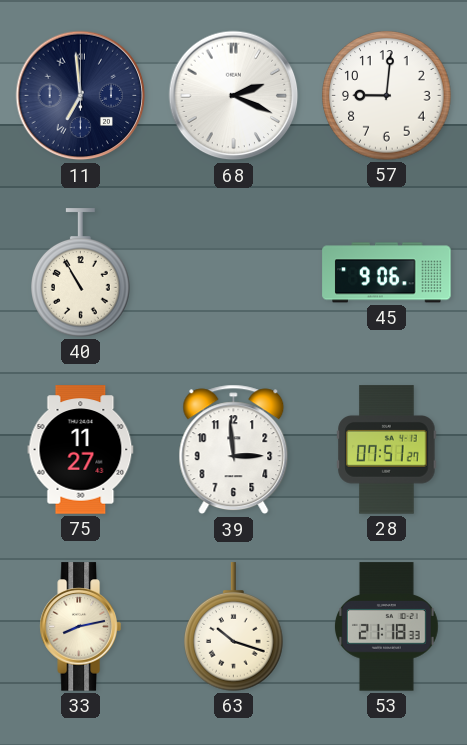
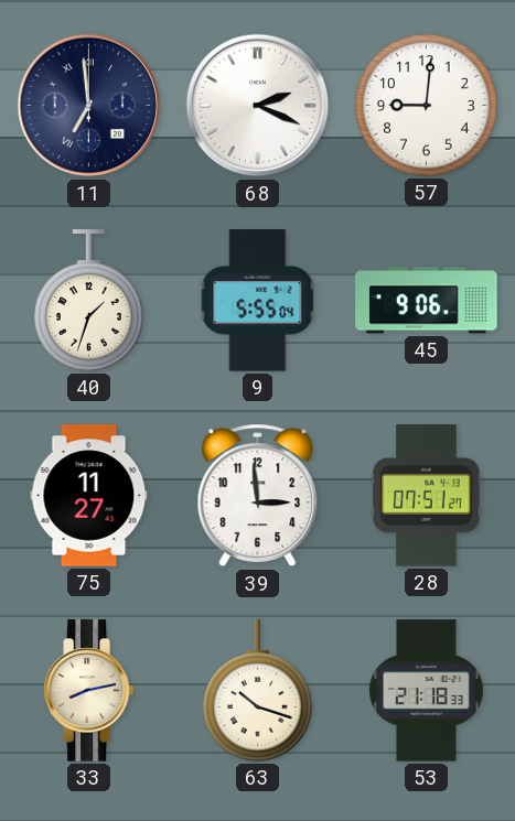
40: 10:55 -> 1:33 (89, 301)
9: none -> 5:55 (258, 301)
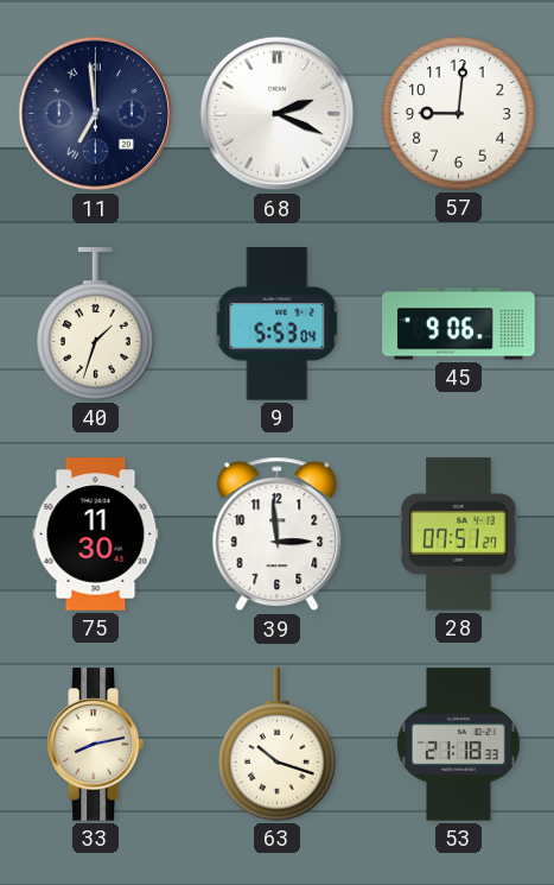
9: 5:55 -> 5:53 (278, 324)
75: 11:27 -> 11:30 (96, 535)
